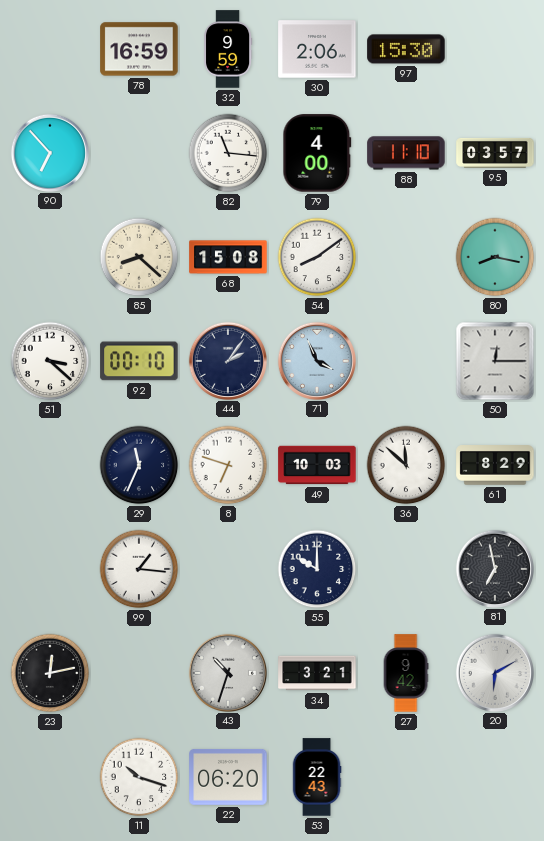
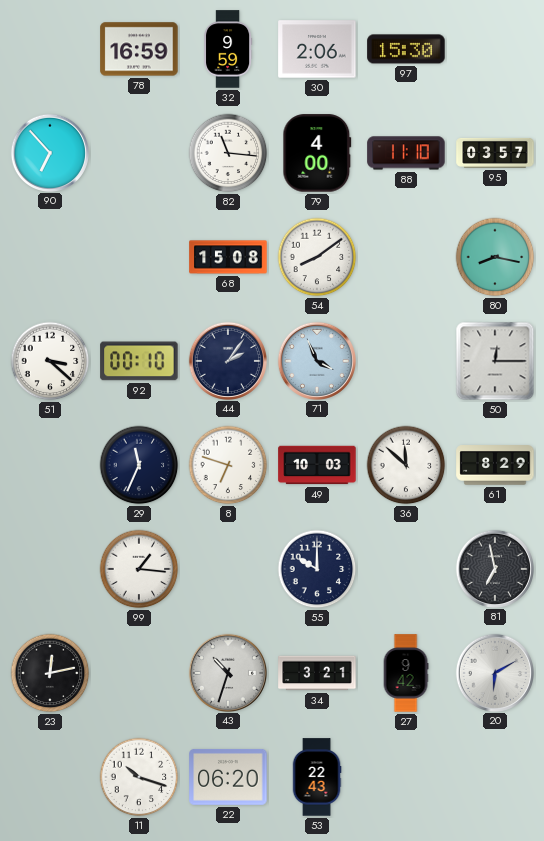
85: 8:22 -> none (139, 257)
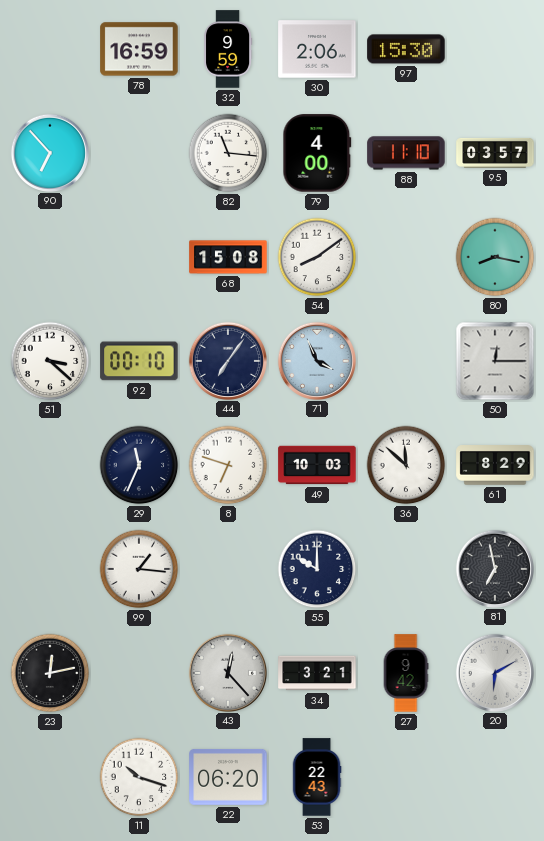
44: 2:06 -> 7:06 (227, 360)
43: 10:33 -> 12:23 (227, 672)
